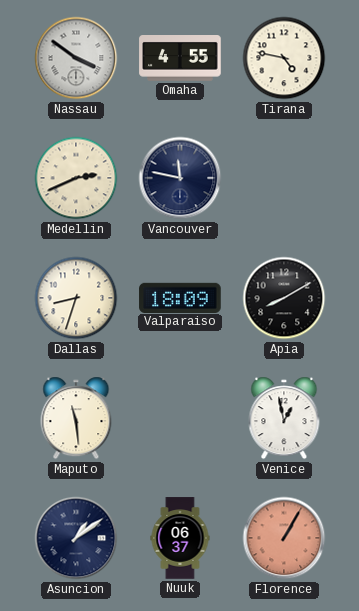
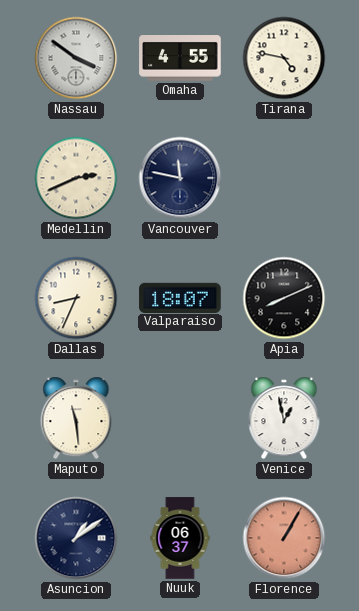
Dallas: 8:33 -> 8:34 (76, 298)
Valparaiso: 18:09 -> 18:07 (180, 297)
Apia: 8:10 -> 8:11 (284, 298)
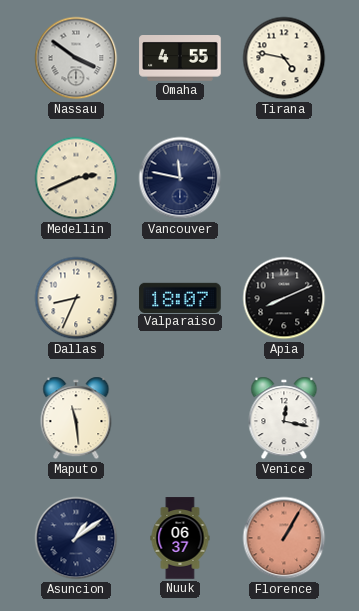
Venice: 12:58 -> 12:17 (284, 418)
